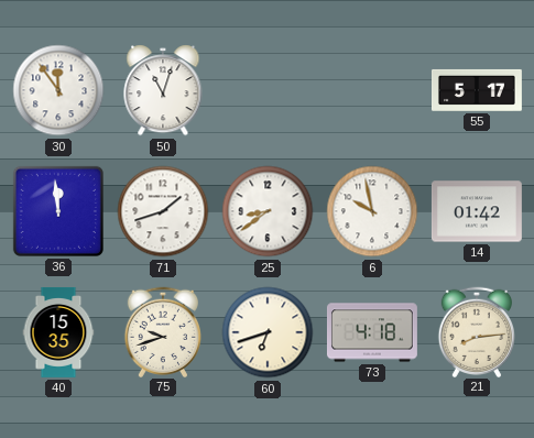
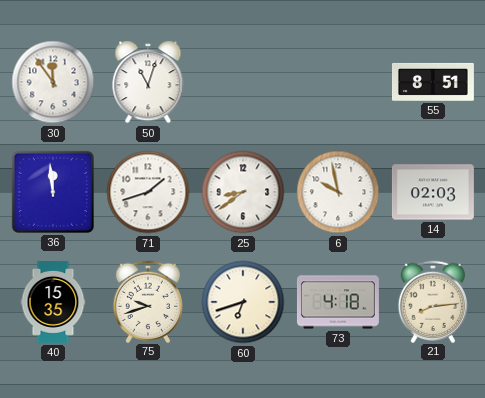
55: 5:17 -> 8:51 (433, 82)
14: 01:42 -> 02:03 (433, 192)
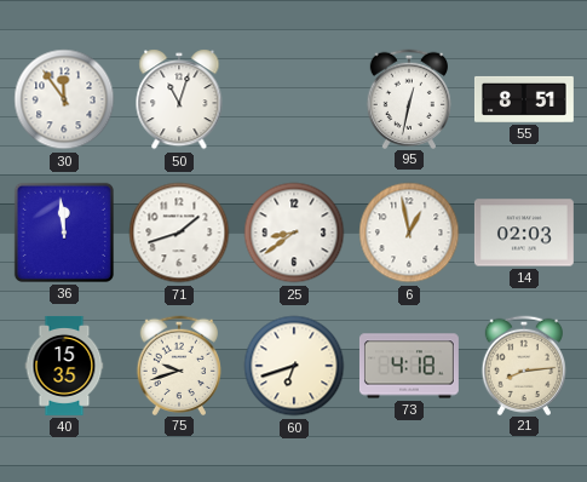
95: none -> 12:32 (408, 98)
6: 9:58 -> 12:58 (409, 233)
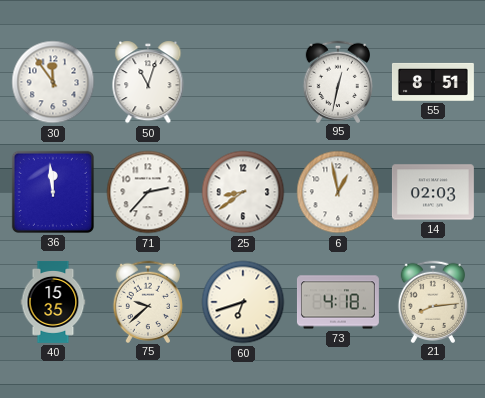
71: 1:42 -> 2:37 (148, 192)
75: 9:42 -> 9:38 (147, 301)
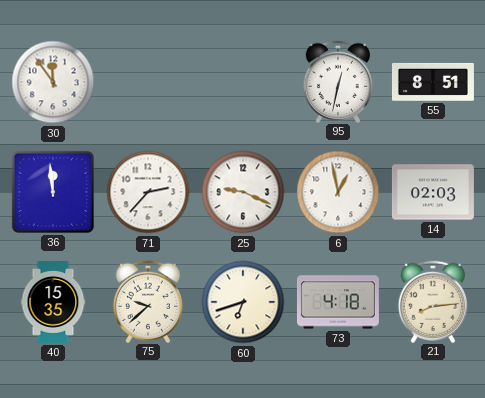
50: 11:03 -> none (148, 82)
25: 8:39 -> 9:19 (243, 192)
